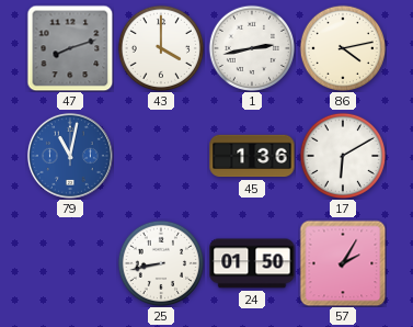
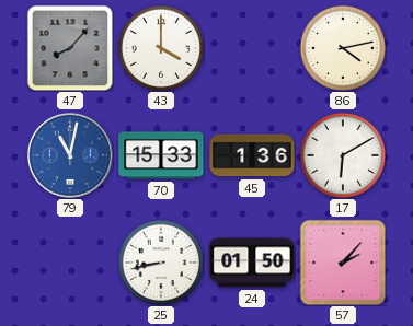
47: 8:12 -> 8:07 (70, 48)
1: 2:43 -> none (251, 47)
70: none -> 15:33 (161, 155)
57: 2:05 -> 2:07 (343, 263)
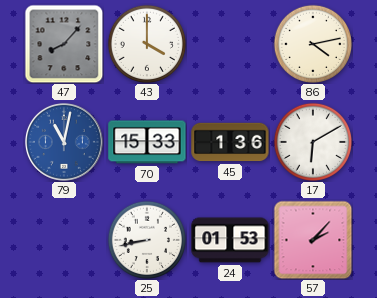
24: 01:50 -> 01:53 (230, 240)
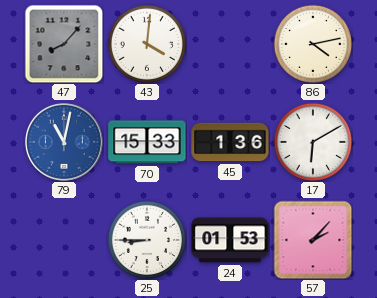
43: 4:00 -> 4:01 (146, 43)
25: 8:43 -> 8:45 (146, 239)
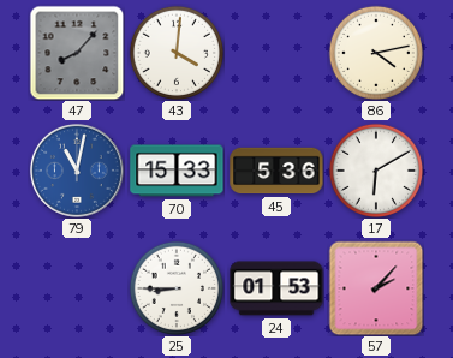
45: 1:36 -> 5:36 (276, 171)
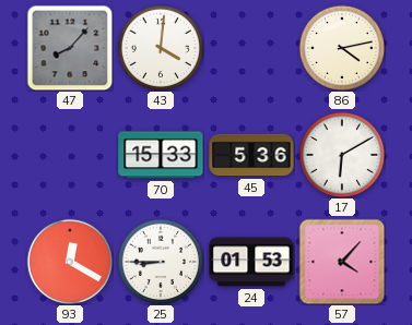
79: 11:02 -> none (77, 171)
93: none -> 12:20 (69, 261)
57: 2:07 -> 4:07 (342, 262)
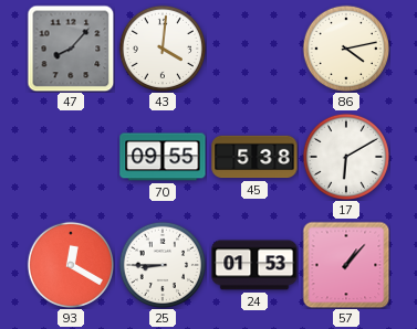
70: 15:33 -> 09:55 (163, 157)
45: 5:36 -> 5:38 (254, 157)
57: 4:07 -> 1:07 (346, 265)
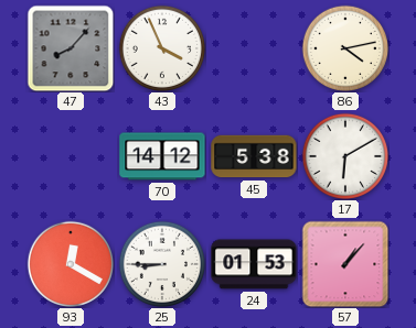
43: 4:01 -> 3:56 (161, 47)
70: 09:55 -> 14:12 (162, 156)
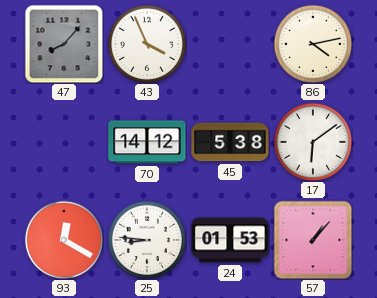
17: 6:10 -> 6:09 (312, 141)
25: 8:45 -> 8:46 (146, 239)
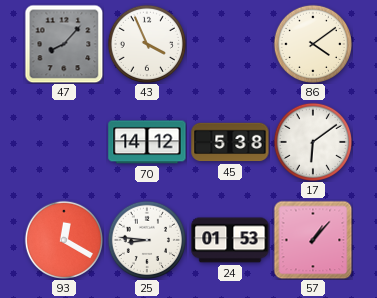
86: 4:13 -> 4:09 (312, 43)
